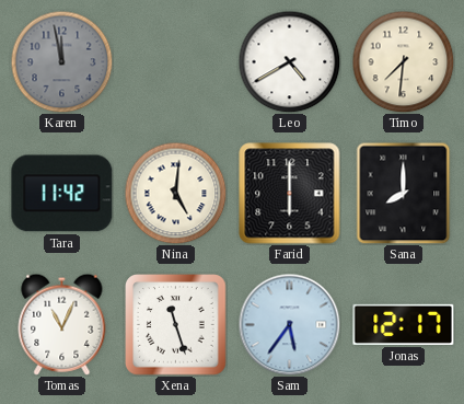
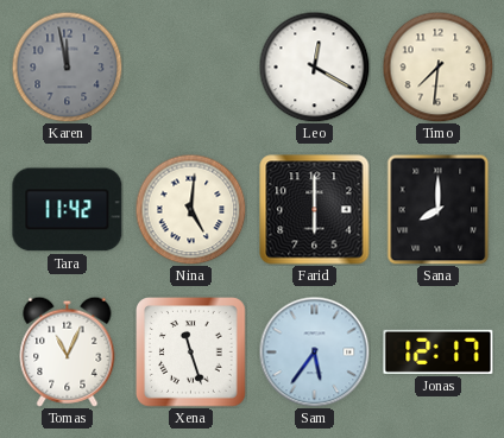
Leo: 4:40 -> 12:20 (314, 66)
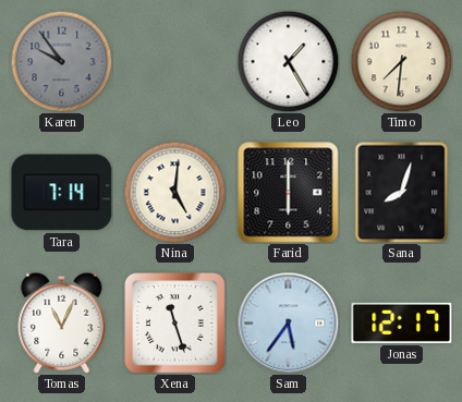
Karen: 11:58 -> 9:54 (61, 61)
Leo: 12:20 -> 1:25 (288, 61)
Tara: 11:42 -> 7:14 (62, 193)
Sana: 8:00 -> 8:03 (402, 192)
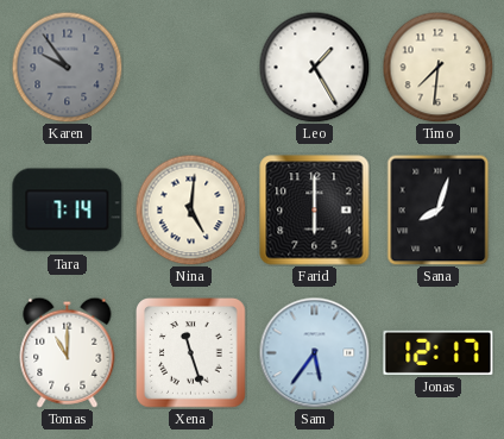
Tomas: 11:04 -> 11:00 (68, 352)
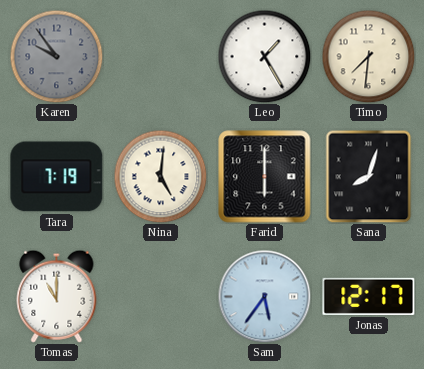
Tara: 7:14 -> 7:19 (57, 177)
Xena: 11:27 -> none (191, 353)
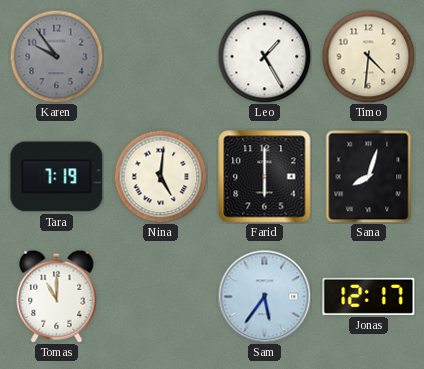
Timo: 7:31 -> 4:31 (368, 56)
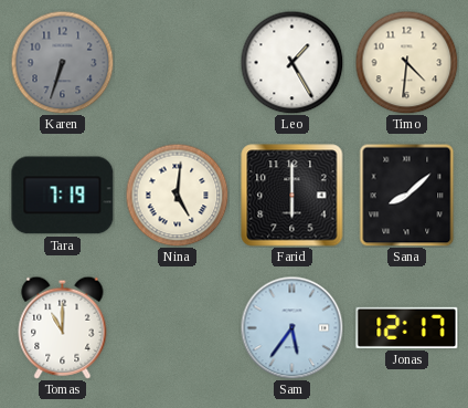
Karen: 9:54 -> 6:33 (62, 62)
Sana: 8:03 -> 8:08 (407, 195)
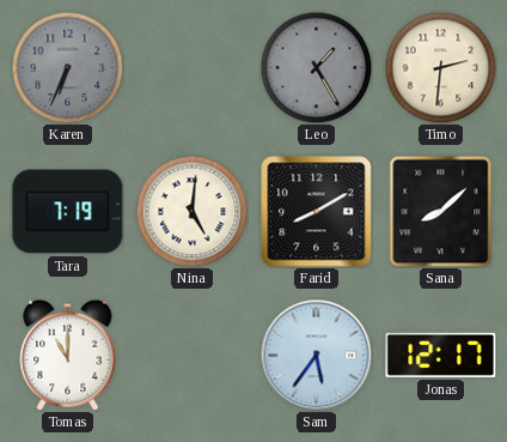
Karen: 6:33 -> 6:34 (67, 67)
Leo dial: white -> grey (316, 67)
Timo: 4:31 -> 2:31 (440, 67)
Farid: 6:00 -> 8:10 (317, 212)
